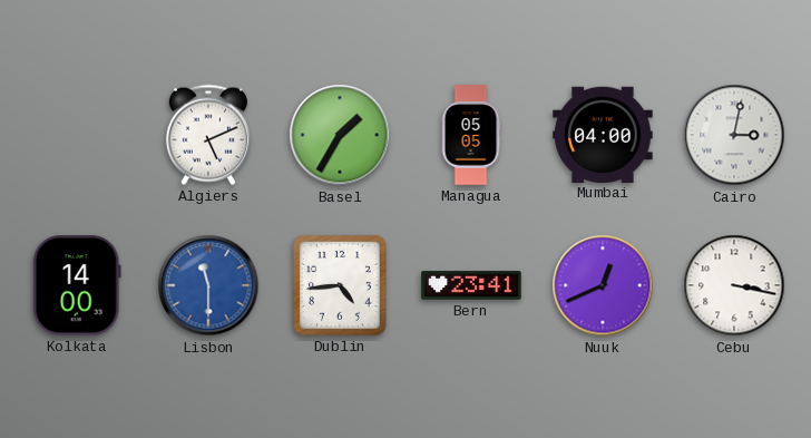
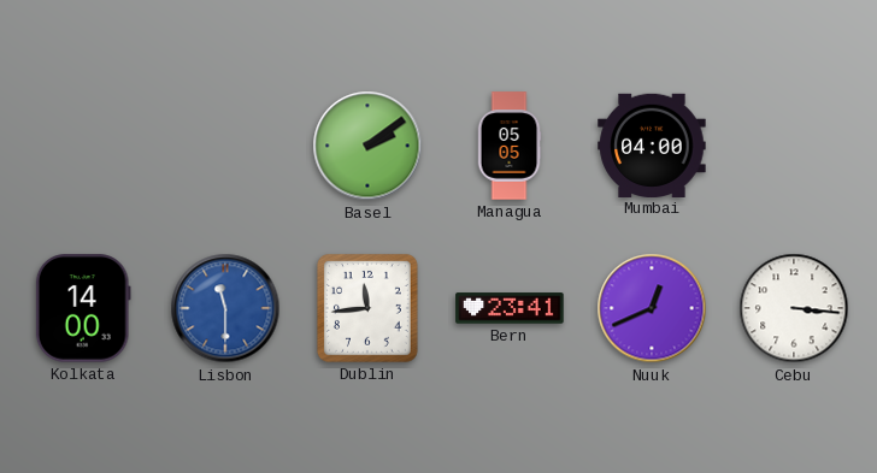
Algiers: 5:11 -> none (208, 135)
Basel: 1:35 -> 2:09 (367, 146)
Cairo: 3:02 -> none (734, 135)
Dublin: 4:44 -> 11:44 (367, 308)
Cebu: 3:17 -> 3:16 (794, 308)
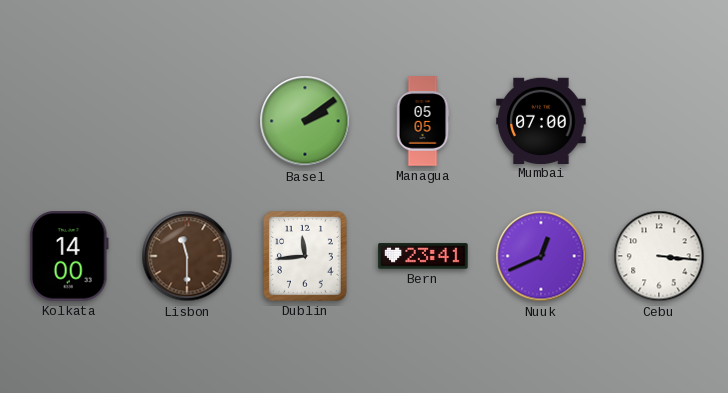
Mumbai: 04:00 -> 07:00 (541, 120)
Lisbon dial: blue -> brown (187, 256)
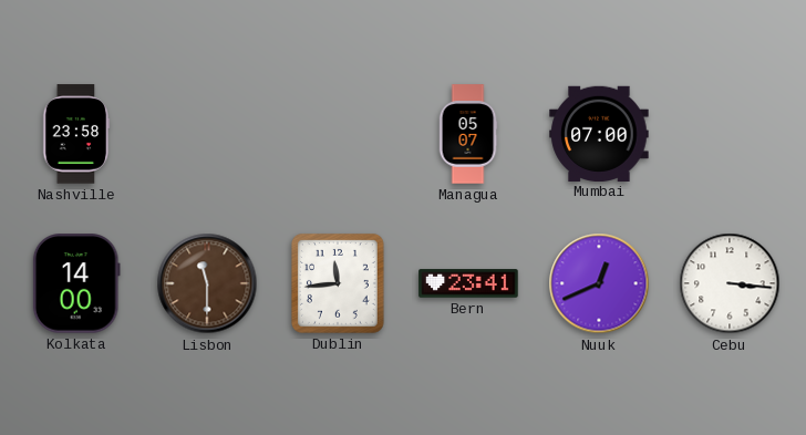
Nashville: none -> 23:58 (76, 134)
Basel: 2:09 -> none (305, 121)
Managua: 05:05 -> 05:07 (468, 134)
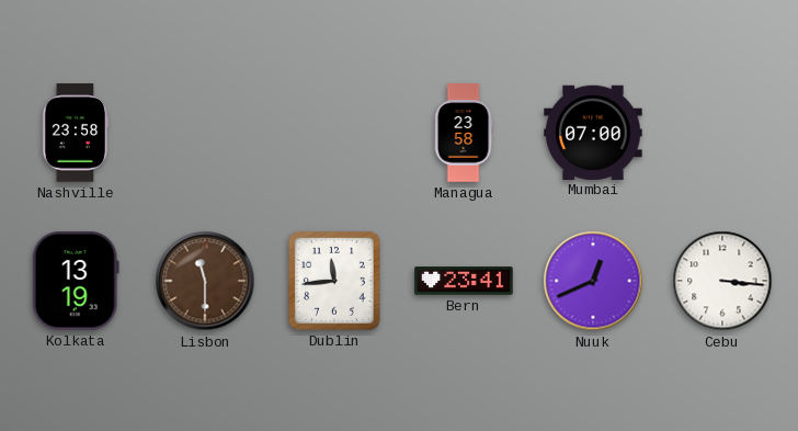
Managua: 05:07 -> 23:58 (464, 133)
Kolkata: 14:00 -> 13:19 (76, 281)
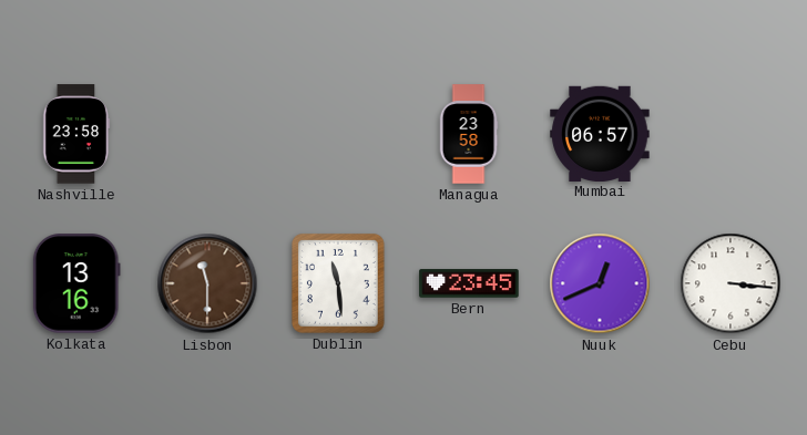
Mumbai: 07:00 -> 06:57 (600, 133)
Kolkata: 13:19 -> 13:16 (76, 283)
Dublin: 11:44 -> 11:29 (338, 283)
Bern: 23:41 -> 23:45 (469, 283)
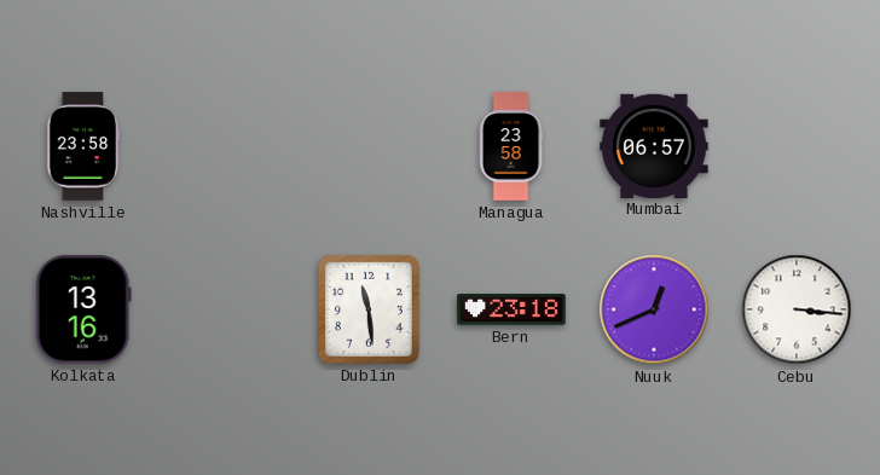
Lisbon: 11:30 -> none (207, 283)
Bern: 23:45 -> 23:18 (511, 309)
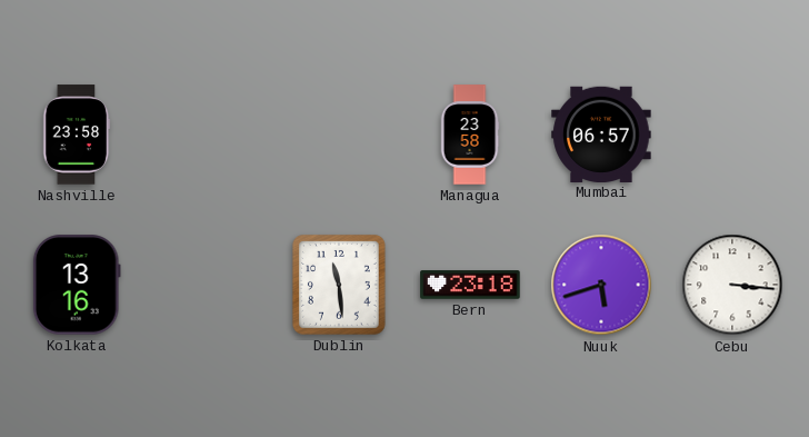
Nuuk: 12:41 -> 5:42 (601, 285)
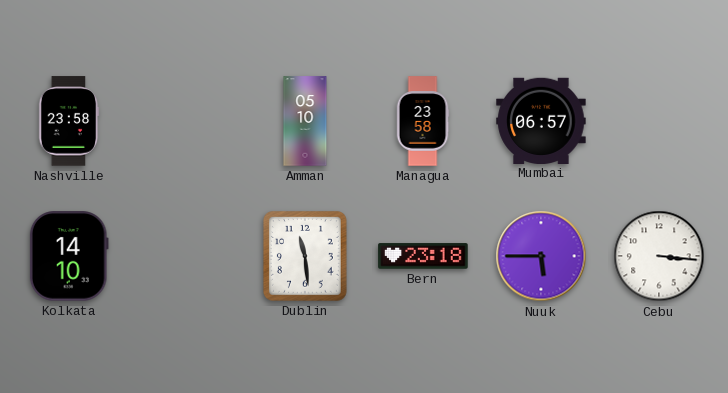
Amman: none -> 05:10 (305, 121)
Kolkata: 13:16 -> 14:10 (69, 256)
Nuuk: 5:42 -> 5:45 (541, 256)
